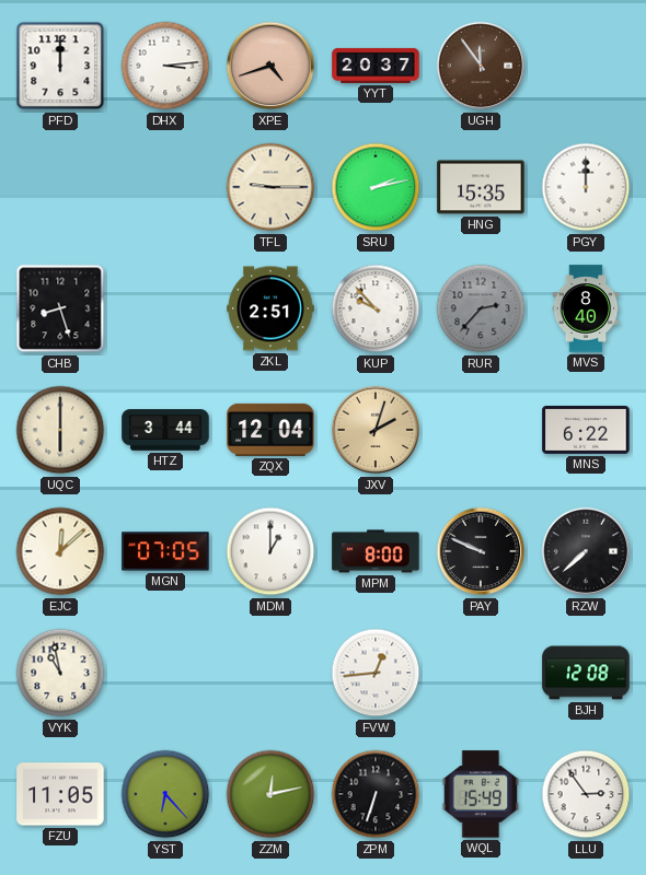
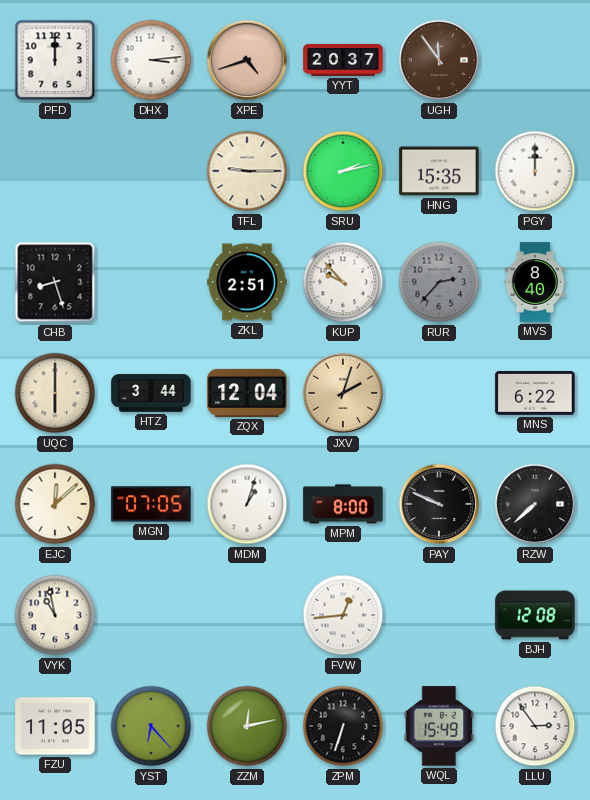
MDM: 1:00 -> 1:03 (247, 504)
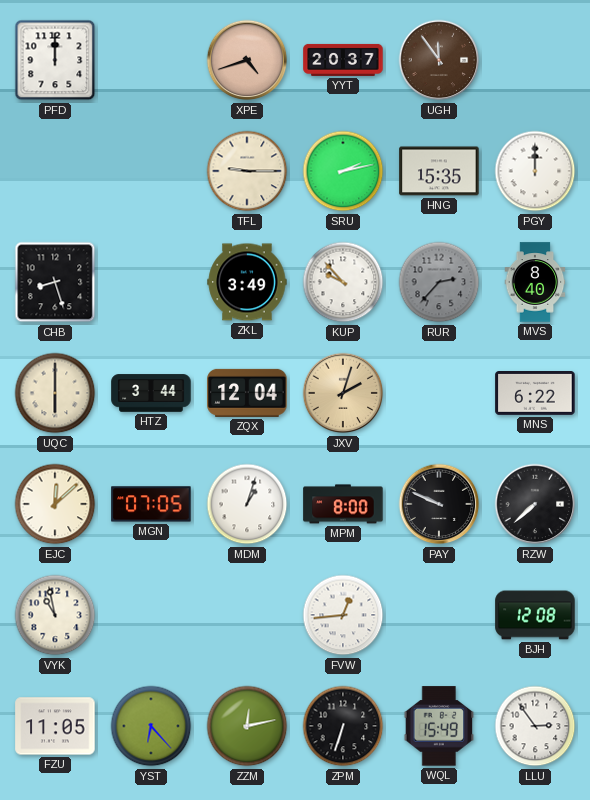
DHX: 3:14 -> none (151, 60)
ZKL: 2:51 -> 3:49 (247, 282)
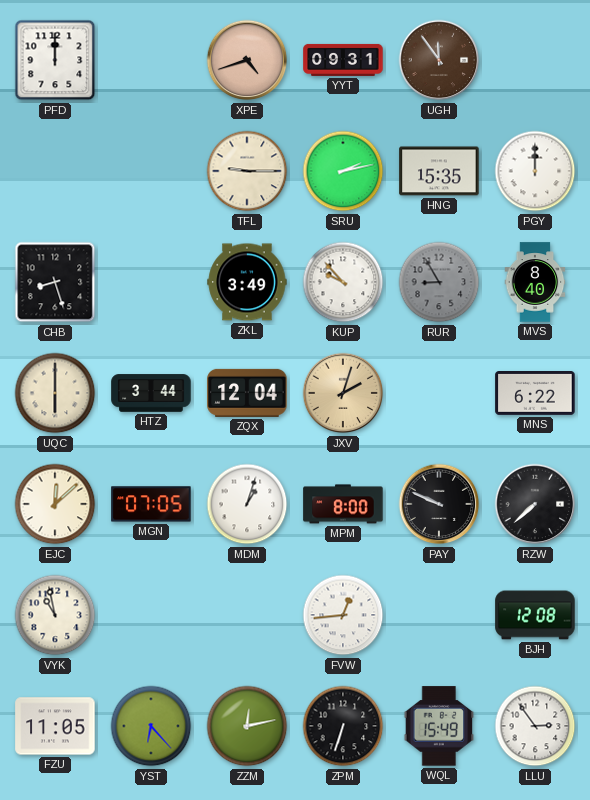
YYT: 20:37 -> 09:31 (343, 60)
RUR: 2:37 -> 8:55 (439, 282)
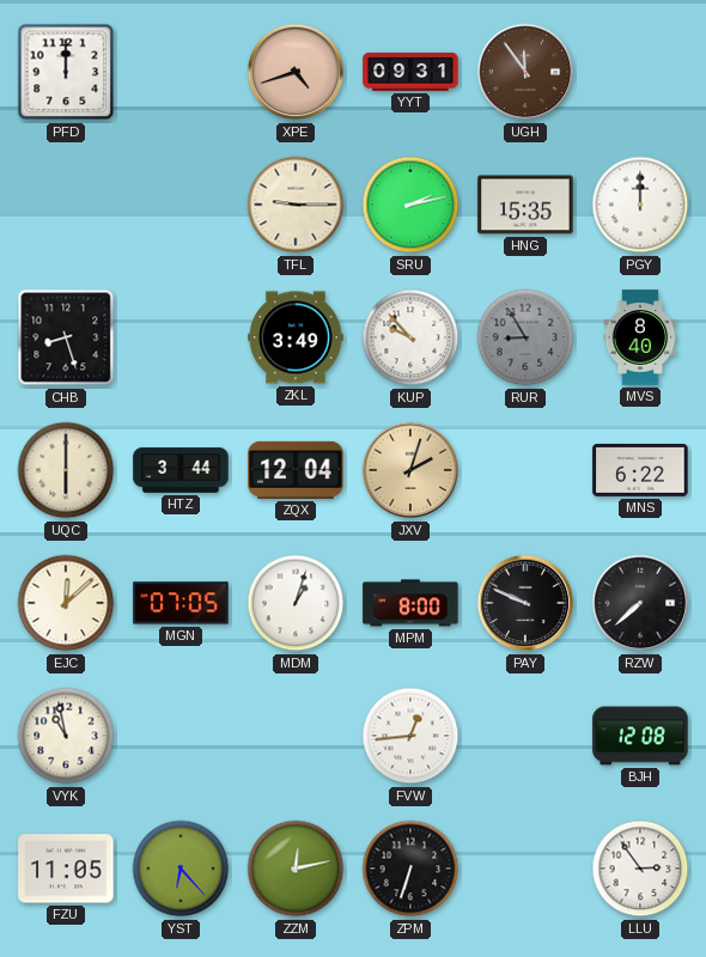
WQL: 15:49 -> none (439, 726)
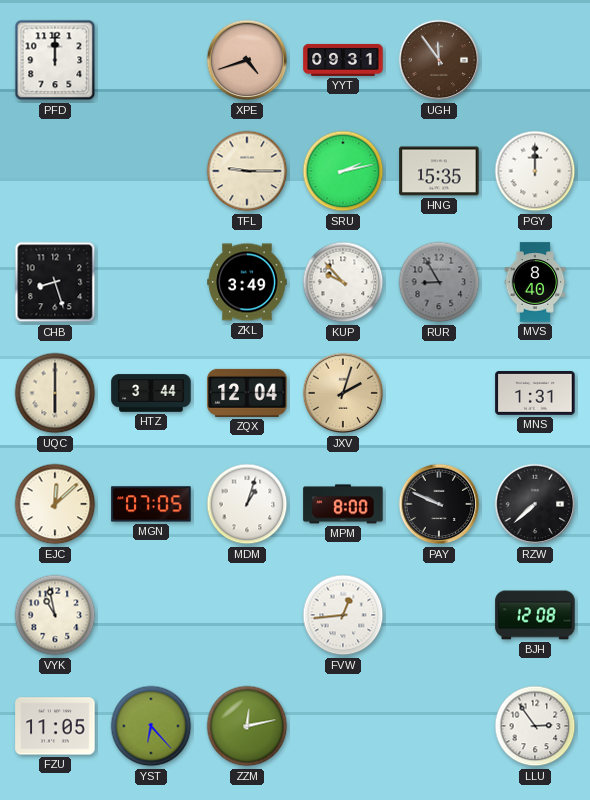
MNS: 6:22 -> 1:31 (535, 394)
ZPM: 6:33 -> none (410, 868)
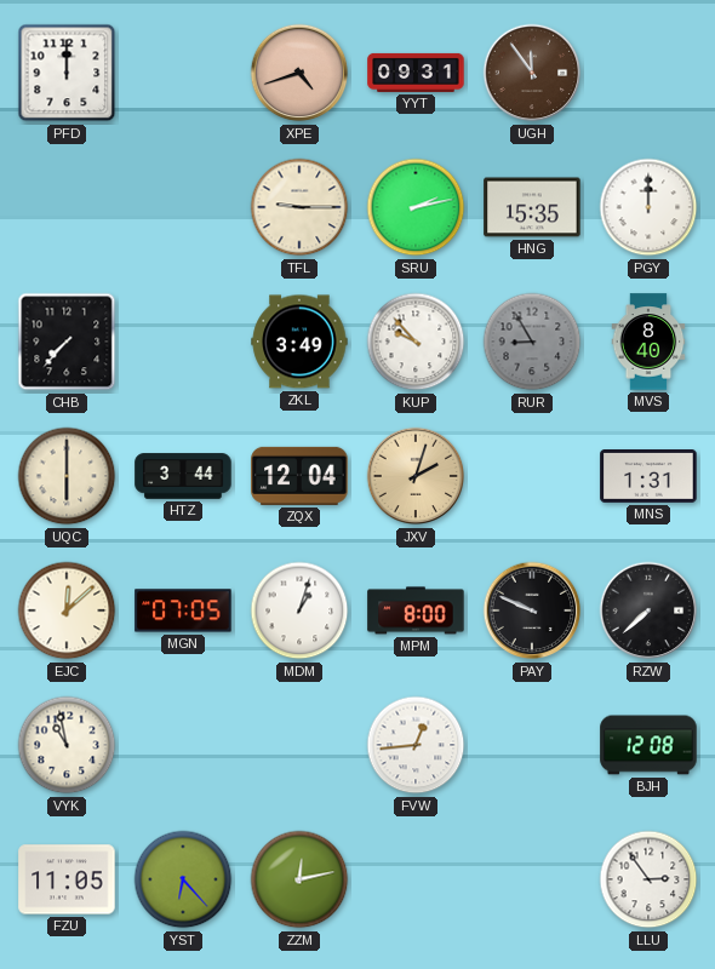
CHB: 8:27 -> 7:37 (67, 342)
